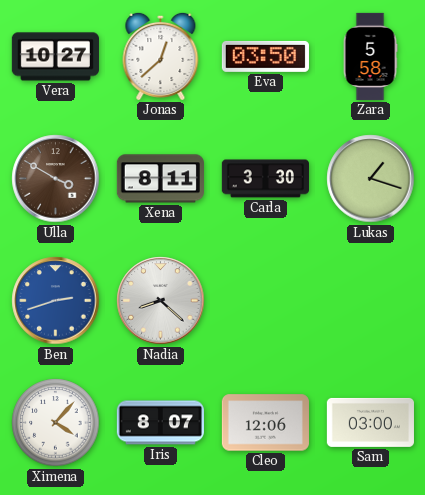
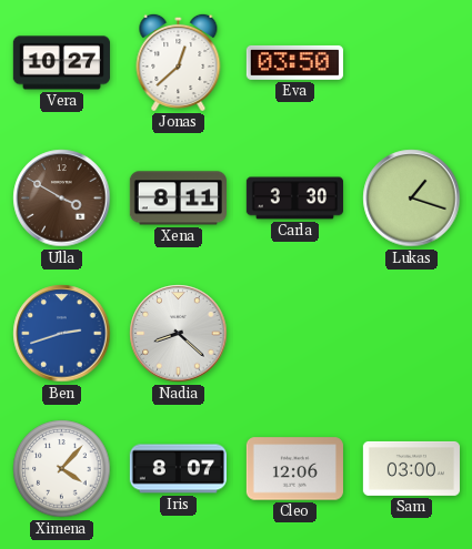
Zara: 5:58 -> none (370, 56)
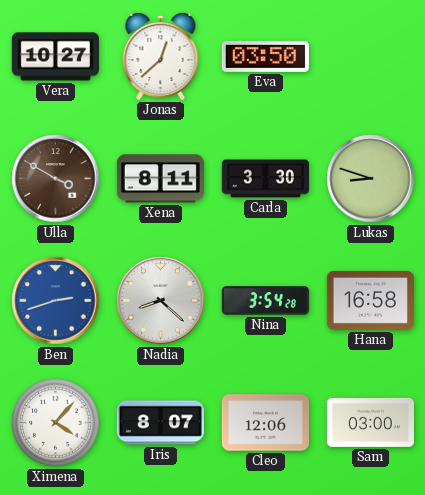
Lukas: 1:18 -> 8:48 (371, 179)
Nina: none -> 3:54 (265, 301)
Hana: none -> 16:58 (370, 300)
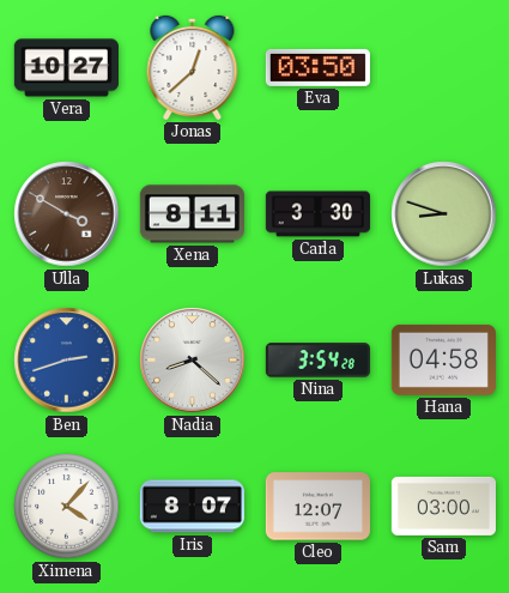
Hana: 16:58 -> 04:58 (443, 359)
Cleo: 12:06 -> 12:07 (317, 507)
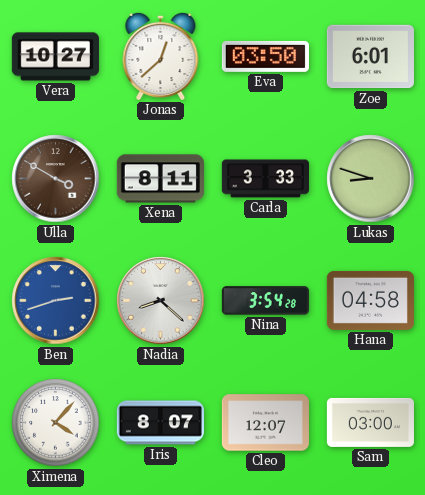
Zoe: none -> 6:01 (370, 57)
Carla: 3:30 -> 3:33 (265, 179)
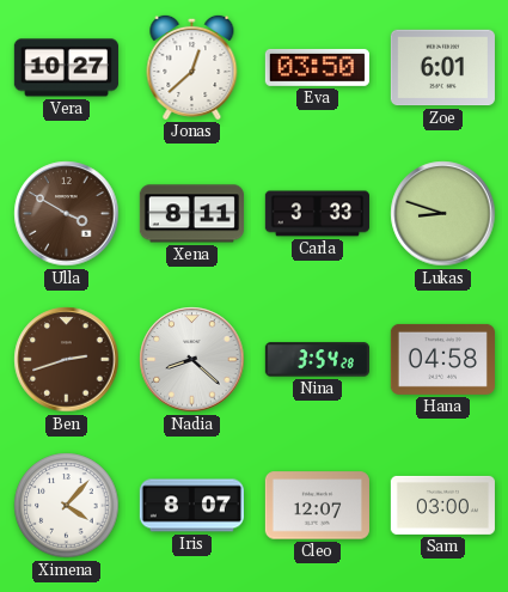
Ben dial: blue -> brown (67, 360)
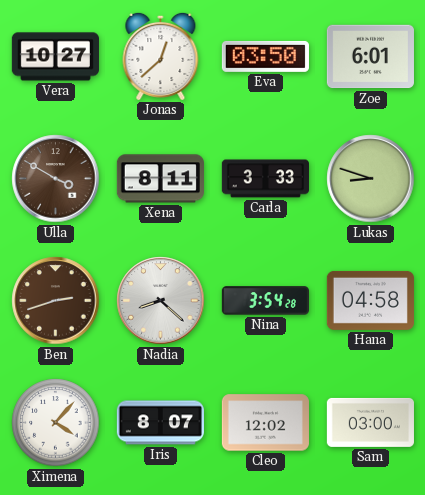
Cleo: 12:07 -> 12:02 (265, 423)
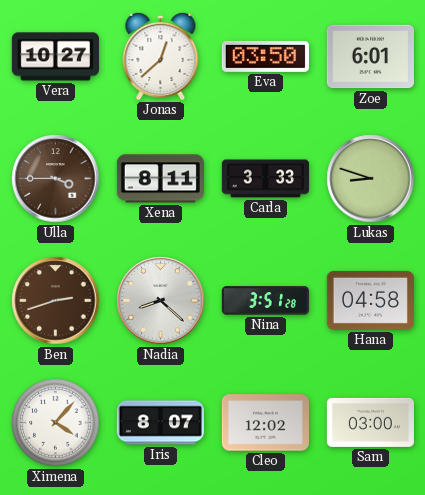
Ulla: 3:50 -> 3:45 (56, 179)
Nina: 3:54 -> 3:51 (265, 301)
